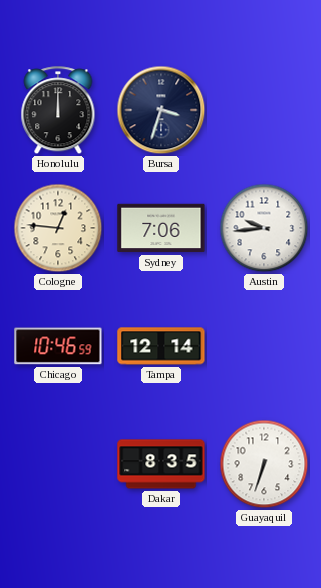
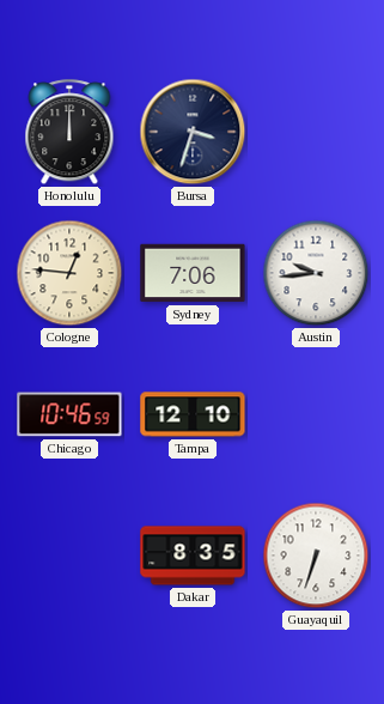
Tampa: 12:14 -> 12:10 (193, 414)
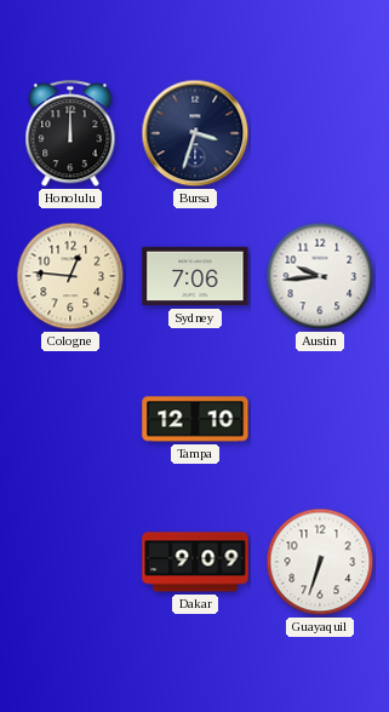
Chicago: 10:46 -> none (69, 414)
Dakar: 8:35 -> 9:09 (195, 562)
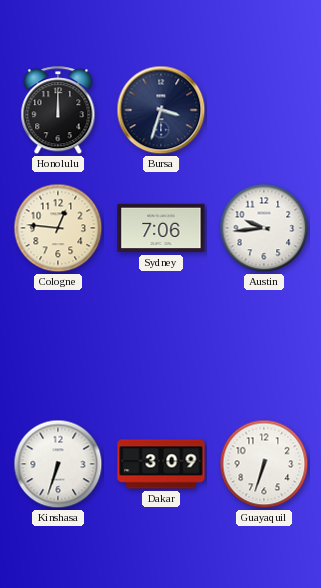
Tampa: 12:10 -> none (195, 419)
Kinshasa: none -> 6:33 (58, 464)
Dakar: 9:09 -> 3:09 (161, 464)
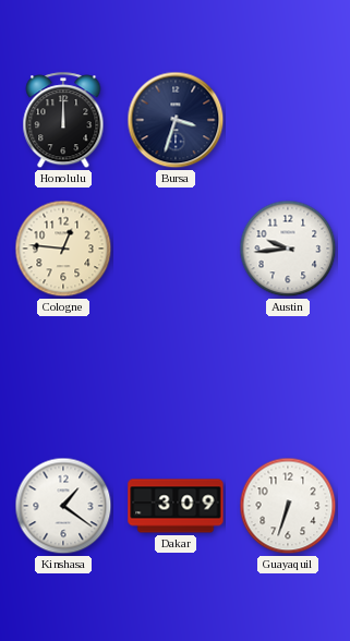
Sydney: 7:06 -> none (161, 228)
Kinshasa: 6:33 -> 1:21 (63, 506)
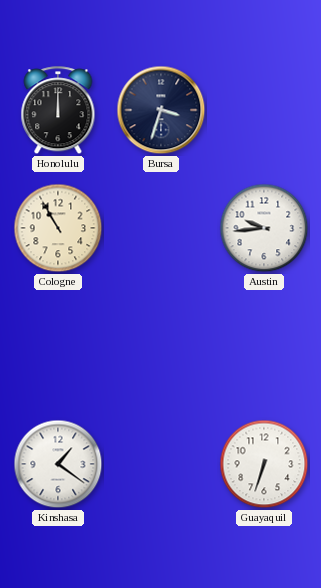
Cologne: 12:46 -> 10:55 (58, 228)
Dakar: 3:09 -> none (176, 506)
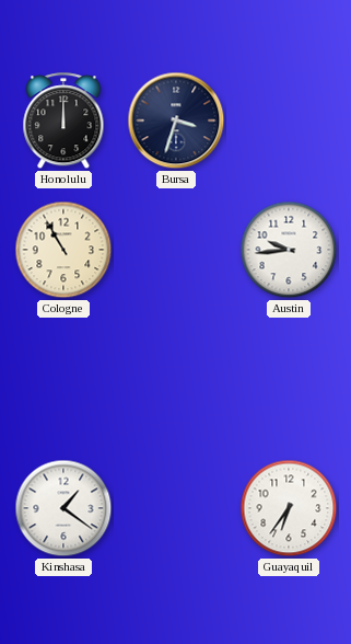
Guayaquil: 6:33 -> 6:36 (289, 508)
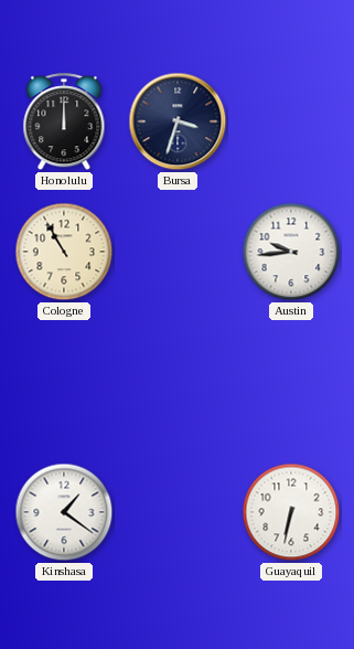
Guayaquil: 6:36 -> 6:32 (291, 512)
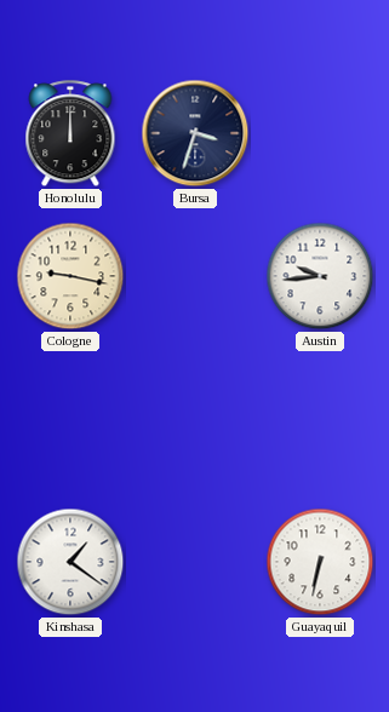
Cologne: 10:55 -> 9:17 (70, 276)
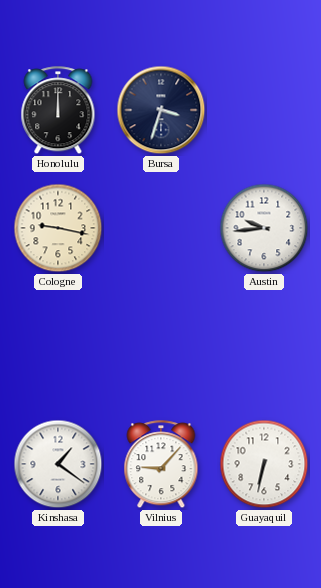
Vilnius: none -> 9:07 (161, 465)
